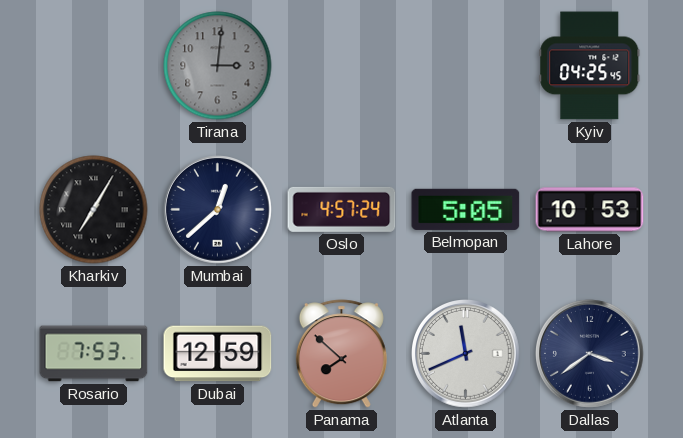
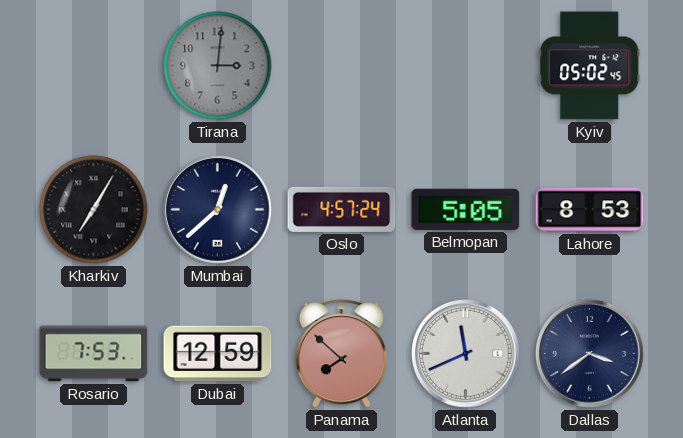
Kyiv: 04:25 -> 05:02 (590, 66)
Lahore: 10:53 -> 8:53 (590, 210)
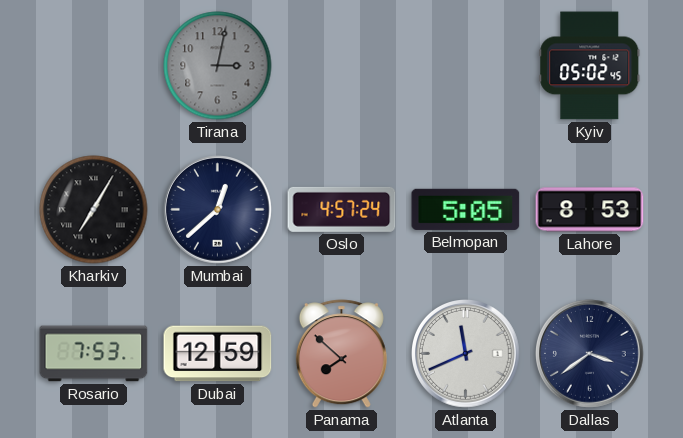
Tirana: 3:01 -> 3:02 (218, 66)
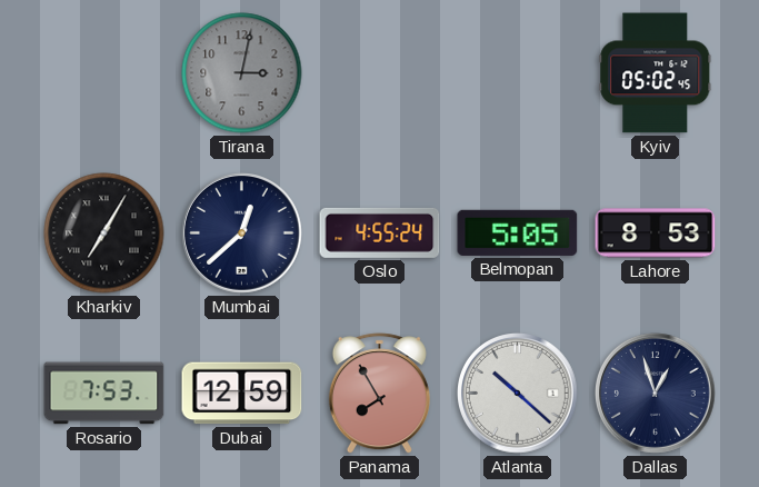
Oslo: 4:57 -> 4:55 (380, 232)
Panama: 7:52 -> 7:55 (379, 394)
Atlanta: 11:41 -> 10:22 (518, 394)
Dallas: 3:39 -> 12:57 (656, 394)
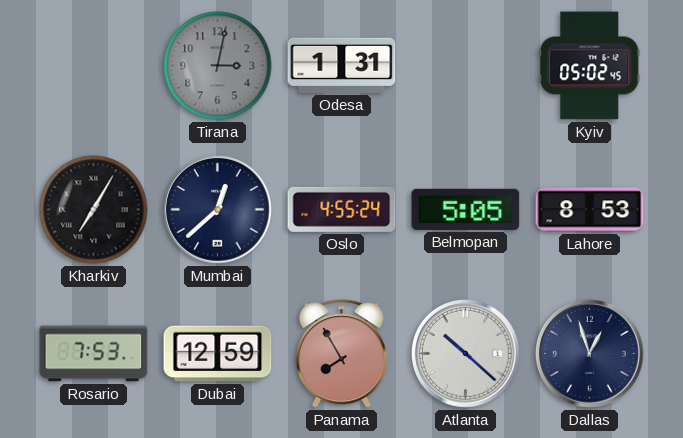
Odesa: none -> 1:31 (342, 65)
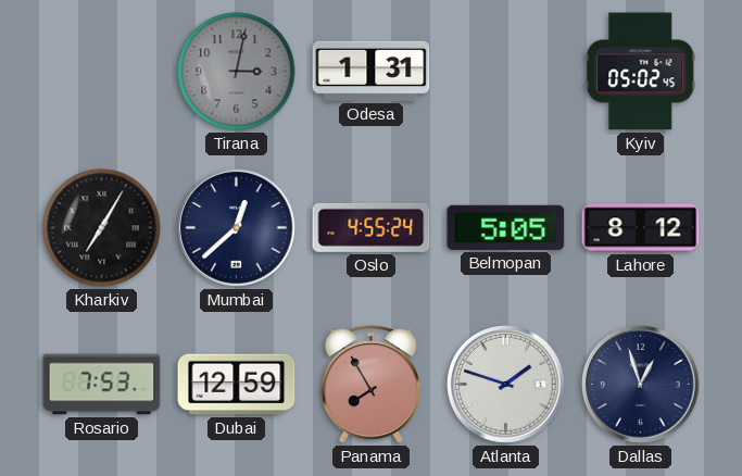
Lahore: 8:53 -> 8:12 (641, 228)
Atlanta: 10:22 -> 1:48 (506, 385)
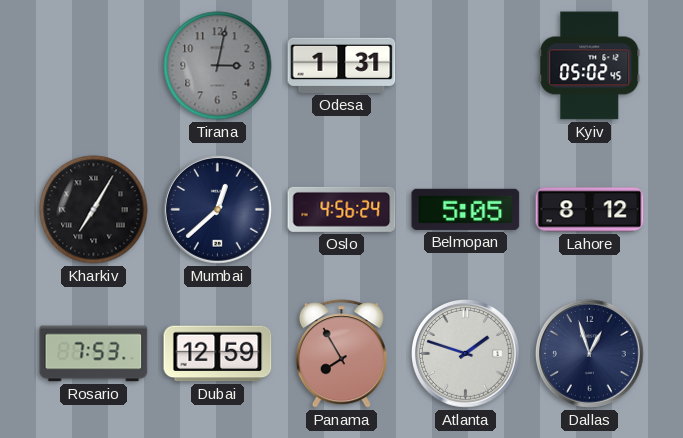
Oslo: 4:55 -> 4:56 (342, 209)
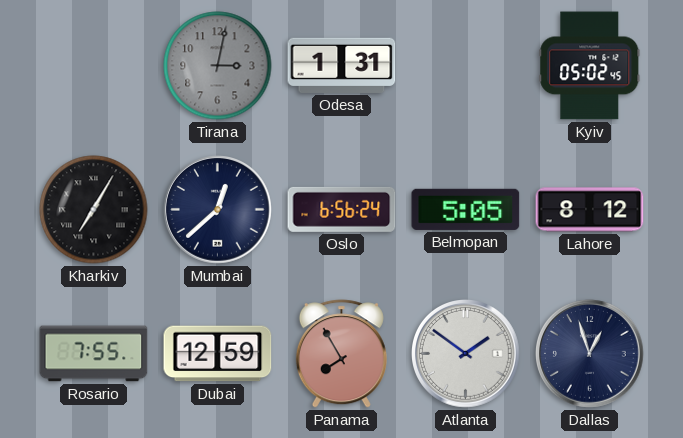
Oslo: 4:56 -> 6:56 (342, 209)
Rosario: 7:53 -> 7:55 (94, 354)
Atlanta: 1:48 -> 1:51 (466, 354)
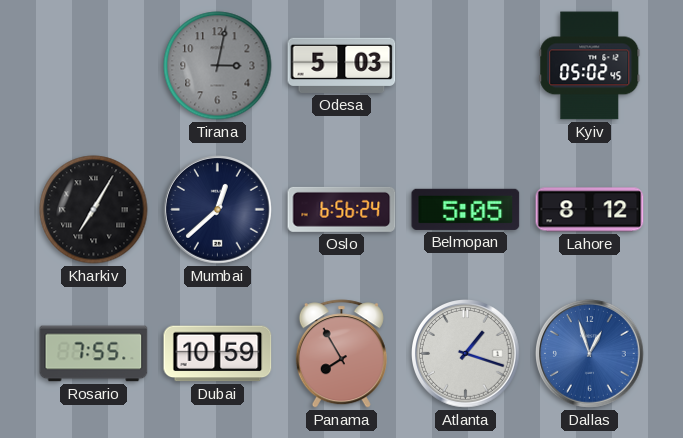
Odesa: 1:31 -> 5:03 (342, 65)
Dubai: 12:59 -> 10:59 (218, 354)
Atlanta: 1:51 -> 1:18 (466, 354)
Dallas dial: navy -> blue (590, 354)
